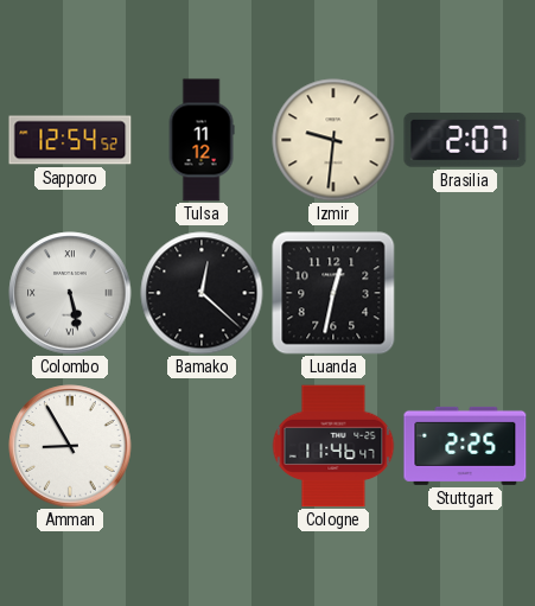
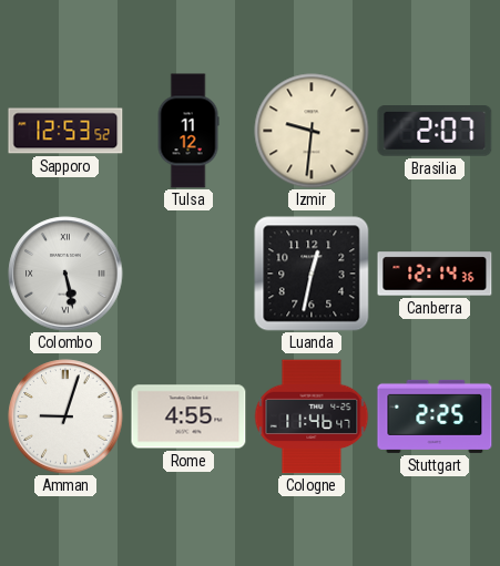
Sapporo: 12:54 -> 12:53 (65, 131)
Bamako: 12:22 -> none (202, 293)
Canberra: none -> 12:14 (435, 274)
Amman: 8:55 -> 9:03 (65, 416)
Rome: none -> 4:55 (188, 416)
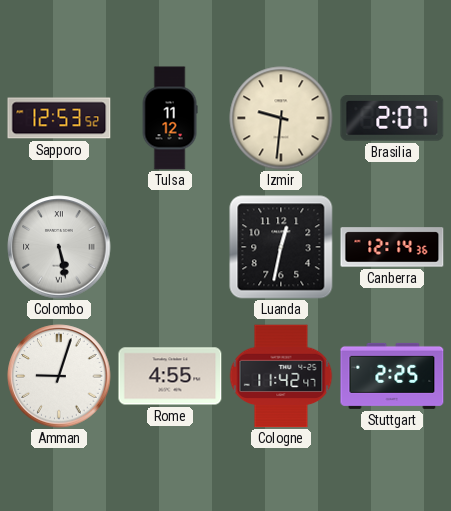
Cologne: 11:46 -> 11:42 (281, 376)
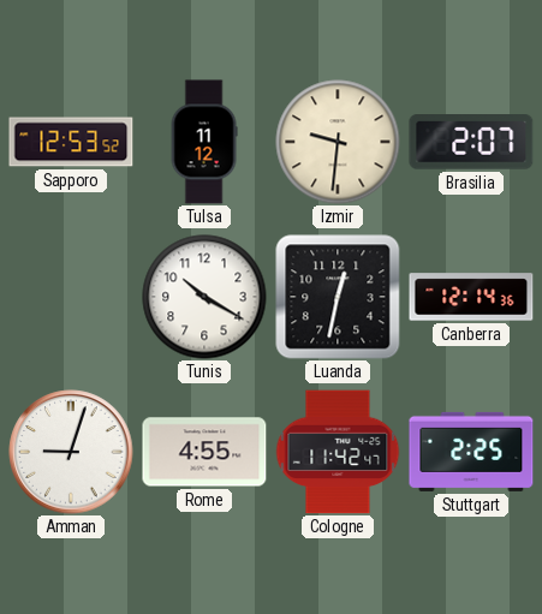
Colombo: 5:28 -> none (59, 247)
Tunis: none -> 10:20 (204, 297)
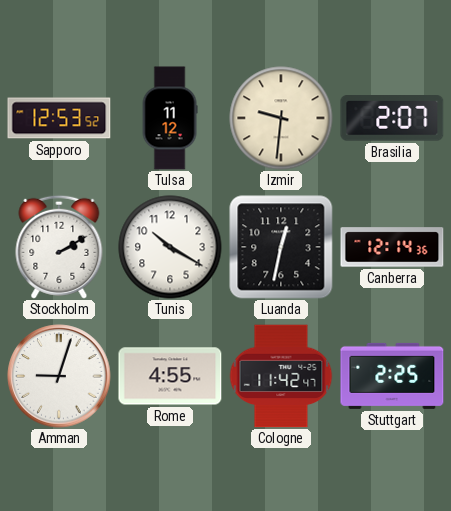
Stockholm: none -> 2:10 (59, 247)
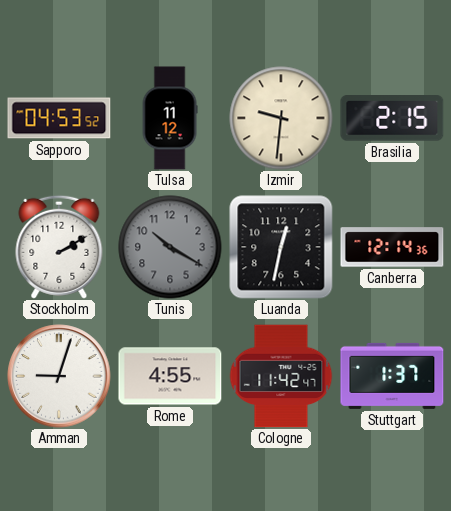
Sapporo: 12:53 -> 04:53 (59, 118)
Brasilia: 2:07 -> 2:15 (392, 119)
Tunis dial: white -> grey (170, 247)
Stuttgart: 2:25 -> 1:37 (392, 376)
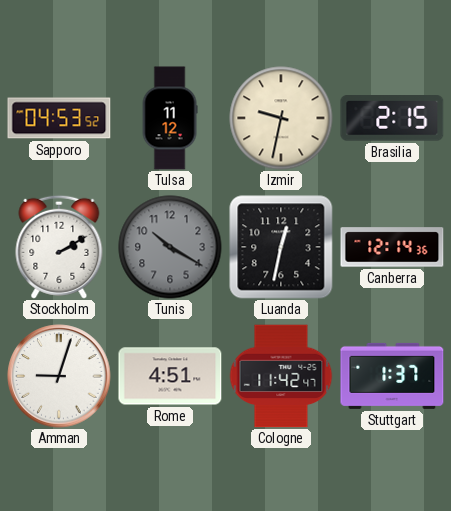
Izmir: 9:31 -> 9:32 (281, 118)
Rome: 4:55 -> 4:51 (170, 376)
